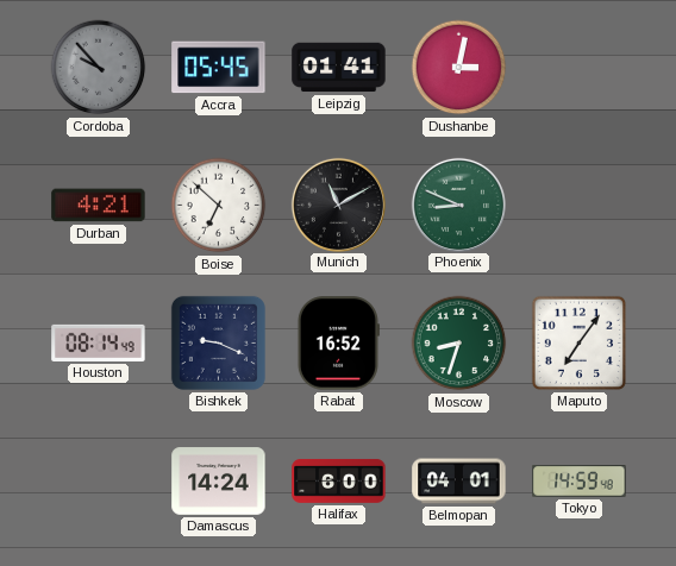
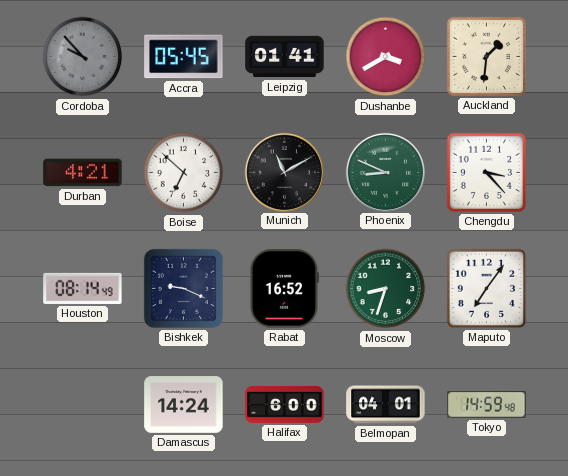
Dushanbe: 3:02 -> 3:40 (386, 57)
Auckland: none -> 1:31 (486, 56)
Chengdu: none -> 3:23 (486, 172)
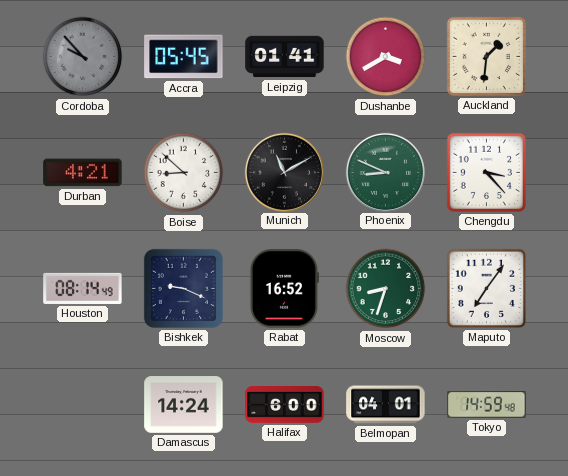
Boise: 6:52 -> 8:52 (184, 173)
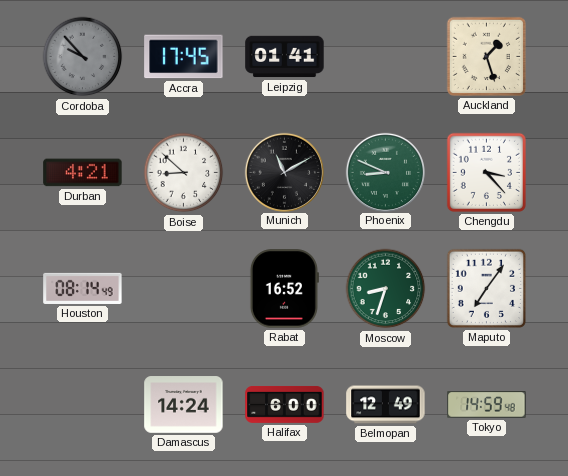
Accra: 05:45 -> 17:45 (184, 57)
Dushanbe: 3:40 -> none (386, 57)
Auckland: 1:31 -> 1:27 (486, 56)
Bishkek: 9:19 -> none (183, 288)
Belmopan: 04:01 -> 12:49 (386, 405)
